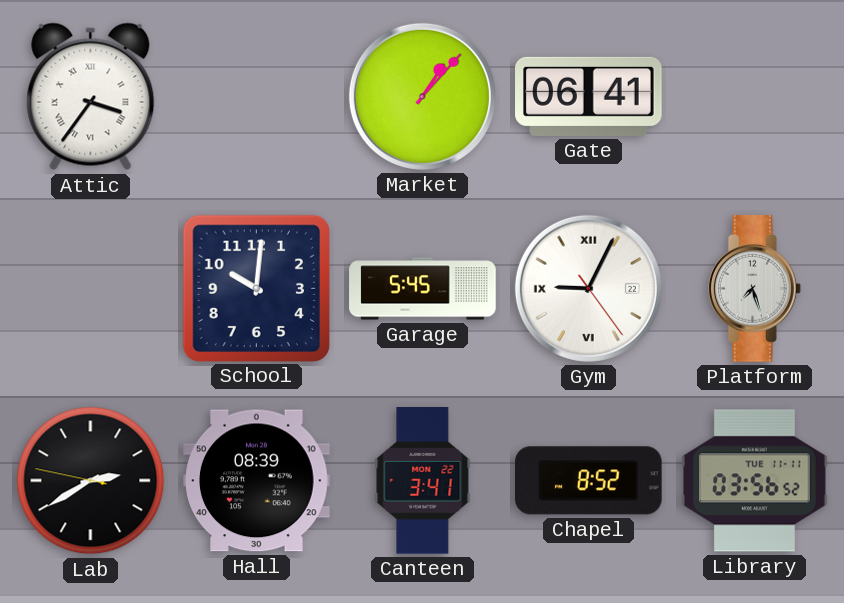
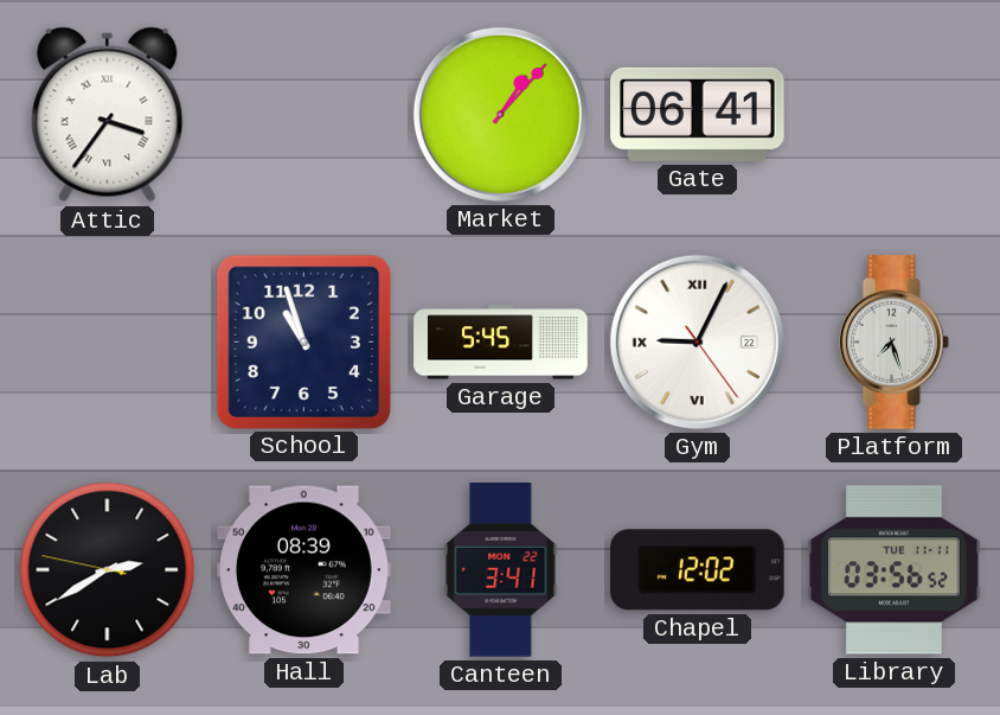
School: 10:01 -> 10:57 (303, 341)
Chapel: 8:52 -> 12:02 (698, 570)
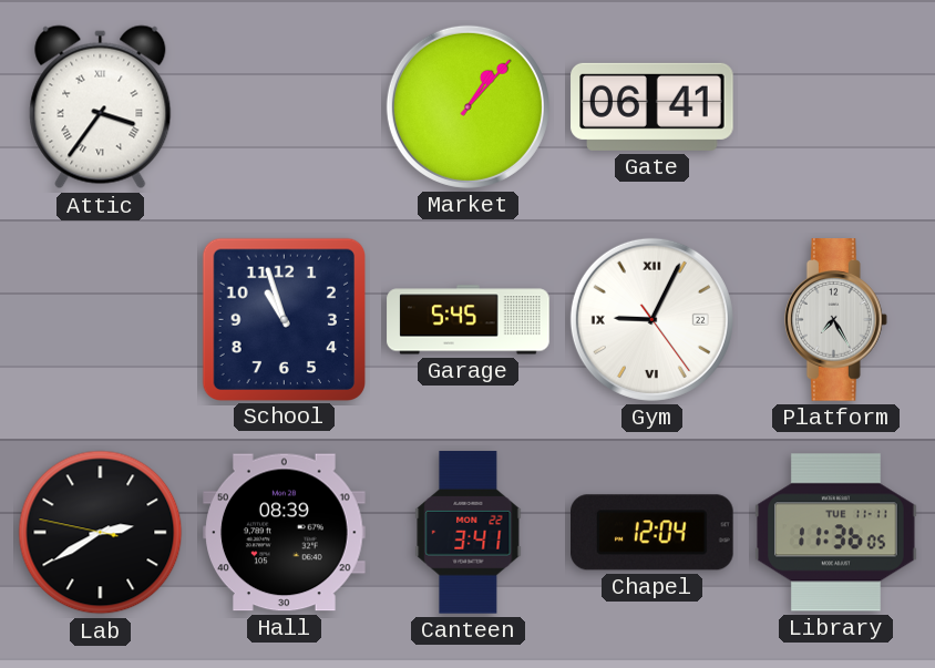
Platform: 7:27 -> 7:25 (835, 320)
Chapel: 12:02 -> 12:04 (653, 533)
Library: 03:56 -> 11:36 (836, 533)
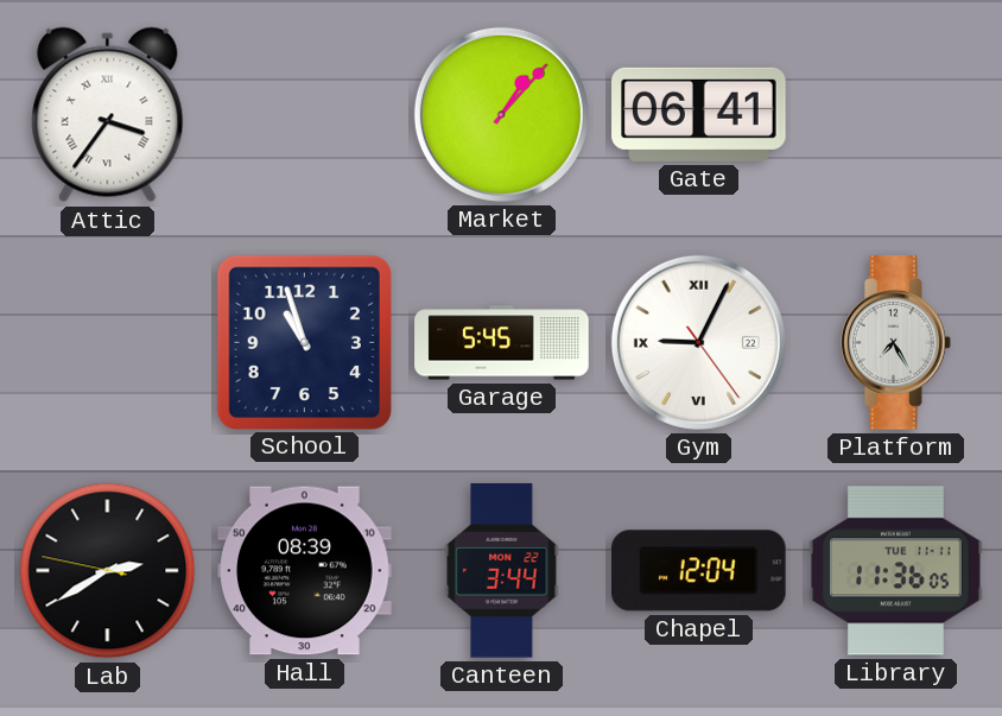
Canteen: 3:41 -> 3:44 (502, 571)
